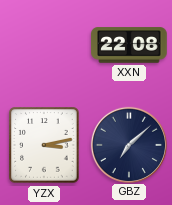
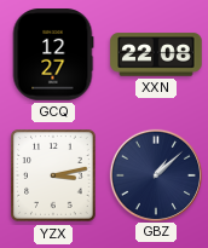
GCQ: none -> 12:27 (53, 54)
GBZ: 7:08 -> 1:08 (155, 174)
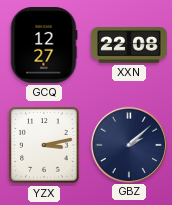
GBZ: 1:08 -> 2:08 (128, 144)
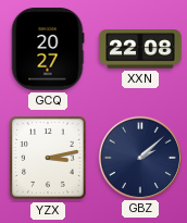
GCQ: 12:27 -> 20:27 (48, 49)
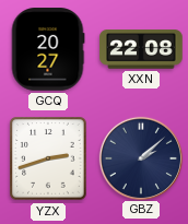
YZX: 3:13 -> 2:42 (48, 158)
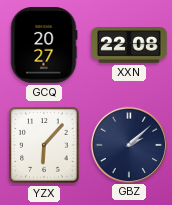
YZX: 2:42 -> 6:07 (44, 145)
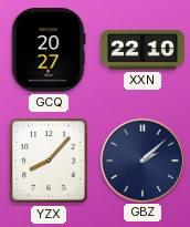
XXN: 22:08 -> 22:10 (142, 50)
YZX: 6:07 -> 8:07 (49, 161)
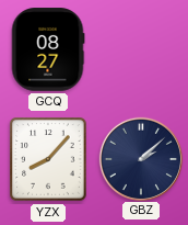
GCQ: 20:27 -> 08:27 (48, 49)
XXN: 22:10 -> none (142, 50)
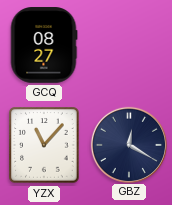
YZX: 8:07 -> 11:07 (44, 145)
GBZ: 2:08 -> 12:20 (128, 144)
